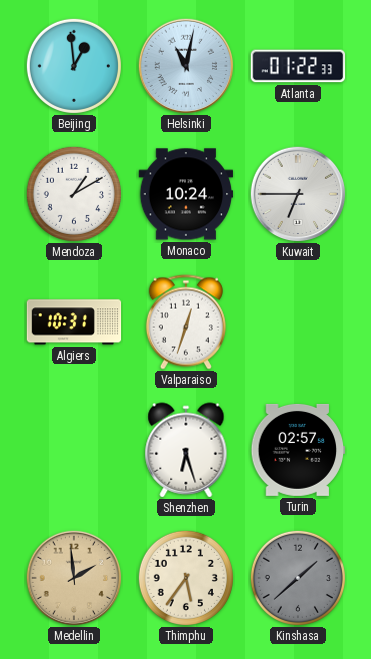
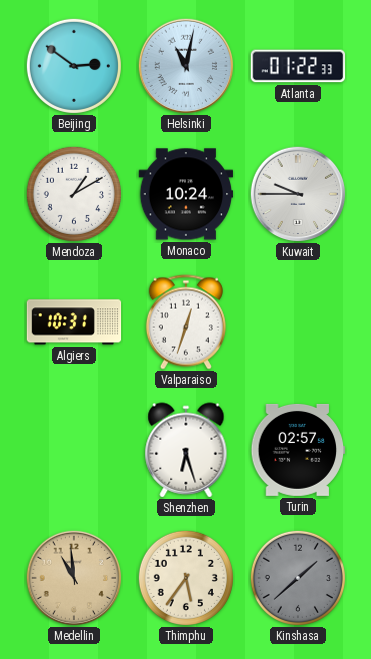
Beijing: 12:59 -> 2:51 (74, 66)
Kuwait: 6:45 -> 9:45 (298, 194)
Medellin: 1:59 -> 10:59 (74, 578)
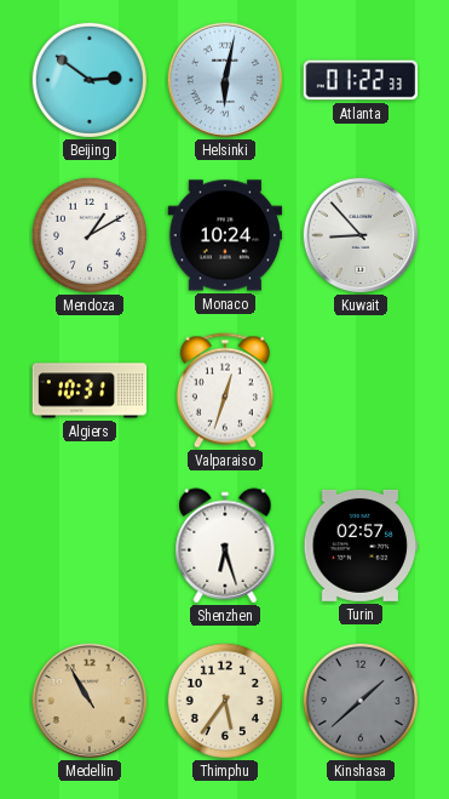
Helsinki: 11:02 -> 6:02 (225, 80)
Kuwait: 9:45 -> 8:53 (361, 235)
Medellin: 10:59 -> 10:55 (90, 701)
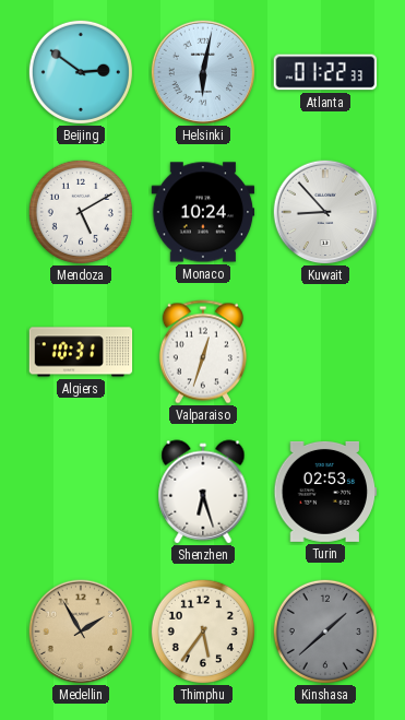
Mendoza: 1:10 -> 5:10 (81, 212)
Turin: 02:57 -> 02:53 (325, 492)
Medellin: 10:55 -> 1:55 (81, 632)
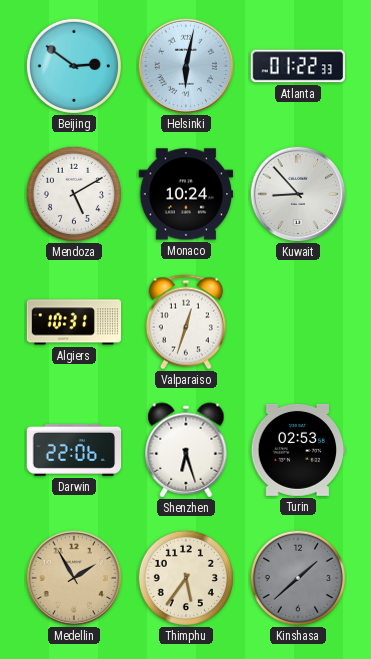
Darwin: none -> 22:06 (74, 450)
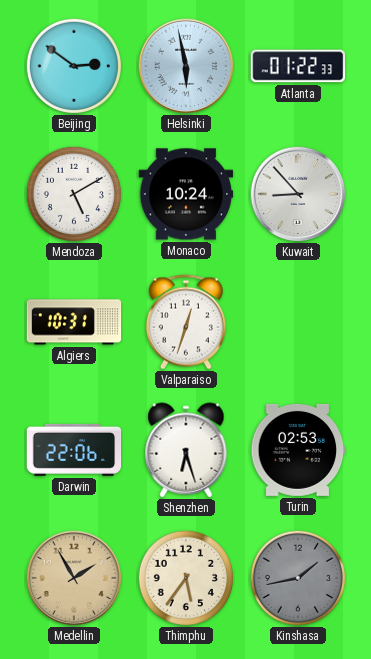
Helsinki: 6:02 -> 5:58 (186, 66)
Kinshasa: 1:38 -> 1:43 (298, 578)
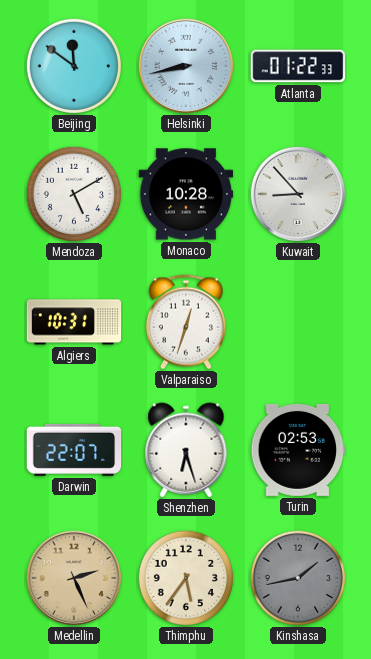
Beijing: 2:51 -> 11:51 (74, 66)
Helsinki: 5:58 -> 8:43 (186, 66)
Monaco: 10:24 -> 10:28 (186, 194)
Darwin: 22:06 -> 22:07 (74, 450)
Medellin: 1:55 -> 2:26 (74, 578)
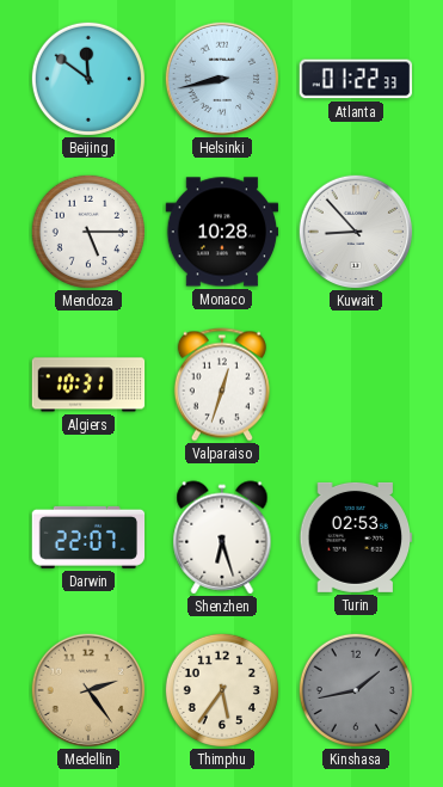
Mendoza: 5:10 -> 5:15 (88, 232)
Medellin: 2:26 -> 2:24 (88, 690)
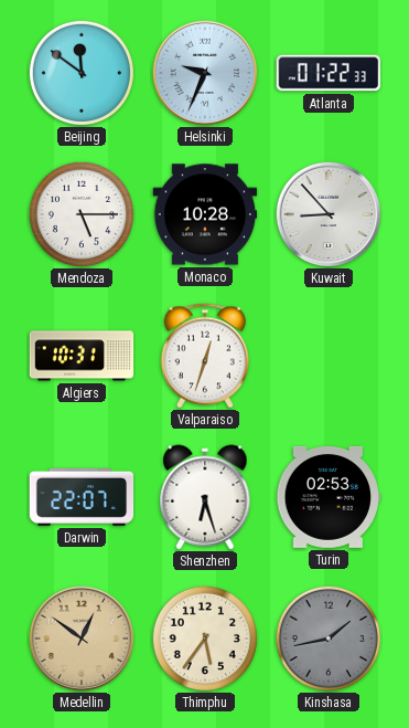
Helsinki: 8:43 -> 9:34 (205, 73)
Medellin: 2:24 -> 12:51 (82, 639)
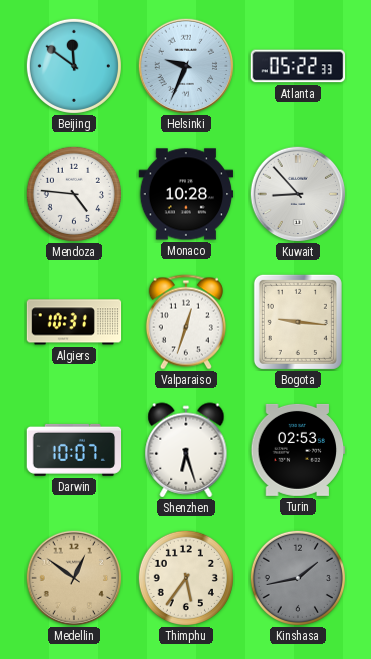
Atlanta: 01:22 -> 05:22 (298, 66)
Mendoza: 5:15 -> 4:46 (74, 194)
Bogota: none -> 9:16 (298, 322)
Darwin: 22:07 -> 10:07 (74, 450)
